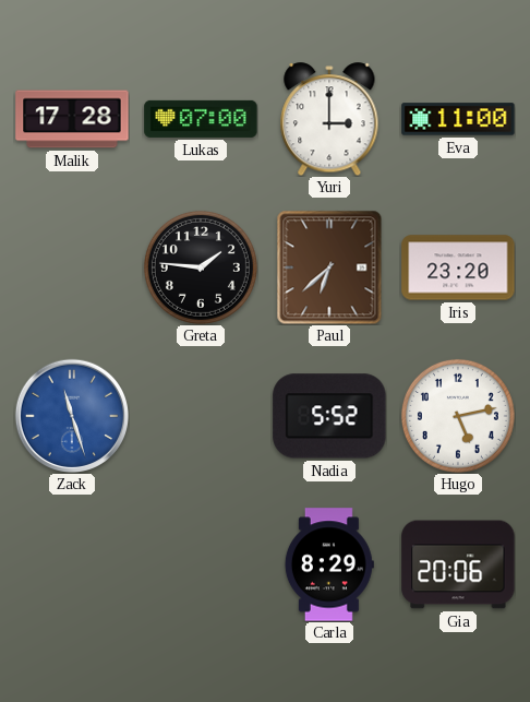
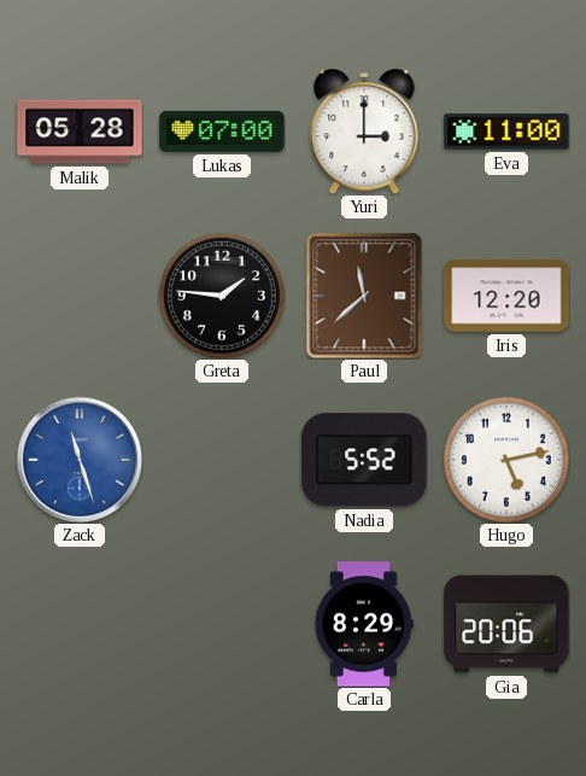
Malik: 17:28 -> 05:28 (80, 132)
Paul: 6:38 -> 11:38 (364, 296)
Iris: 23:20 -> 12:20 (506, 296)
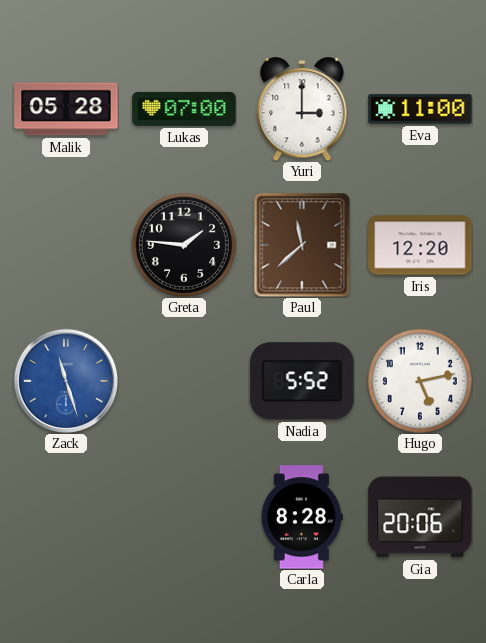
Carla: 8:29 -> 8:28 (302, 517)
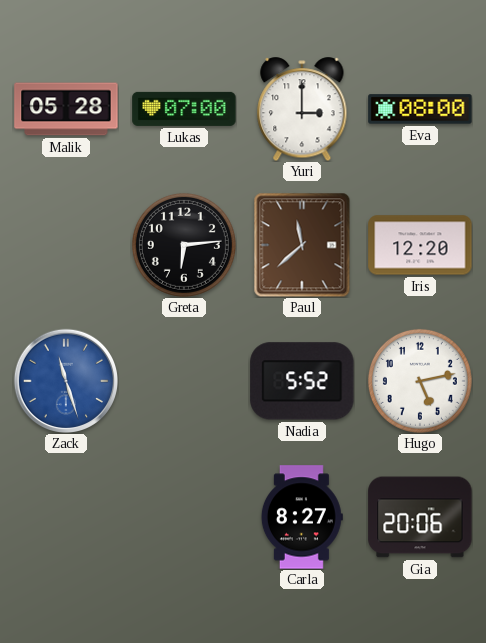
Eva: 11:00 -> 08:00 (420, 109)
Greta: 1:46 -> 6:14 (184, 245)
Carla: 8:28 -> 8:27 (302, 517)
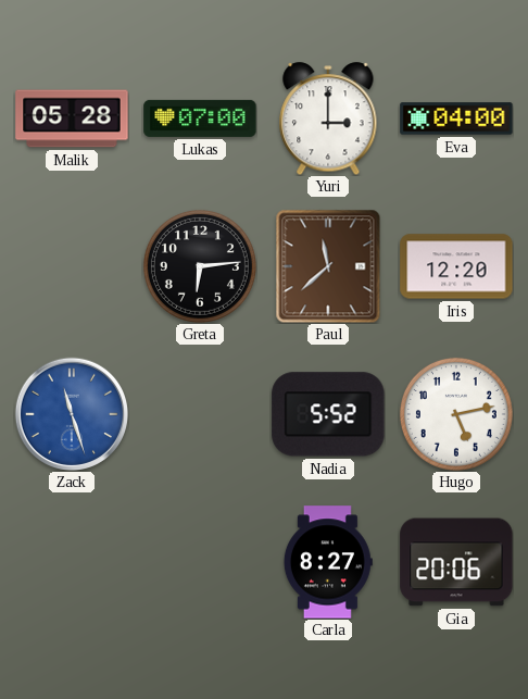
Eva: 08:00 -> 04:00 (456, 118)
